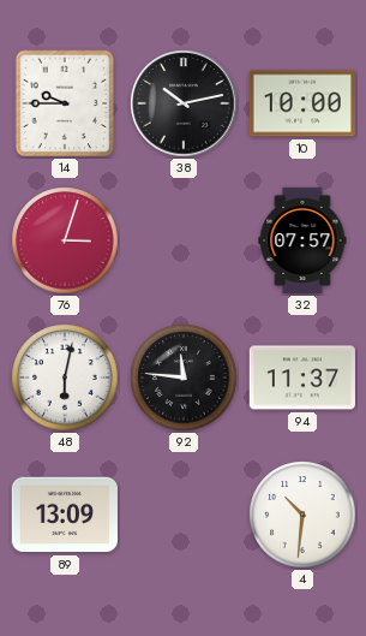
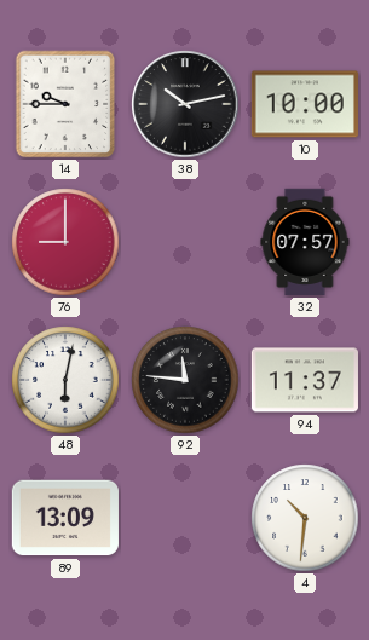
76: 3:03 -> 9:00 (65, 242)
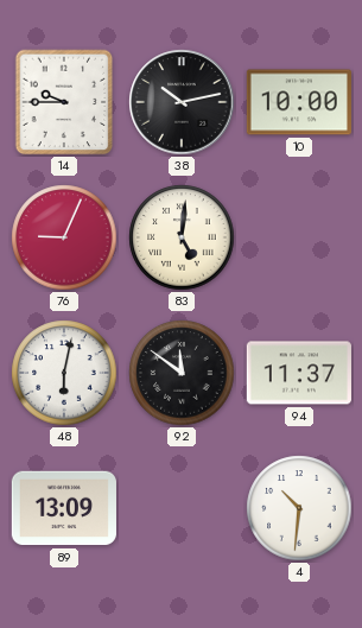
76: 9:00 -> 9:04 (64, 237)
83: none -> 5:01 (182, 237)
32: 07:57 -> none (305, 242)
92: 11:46 -> 11:51 (182, 373)
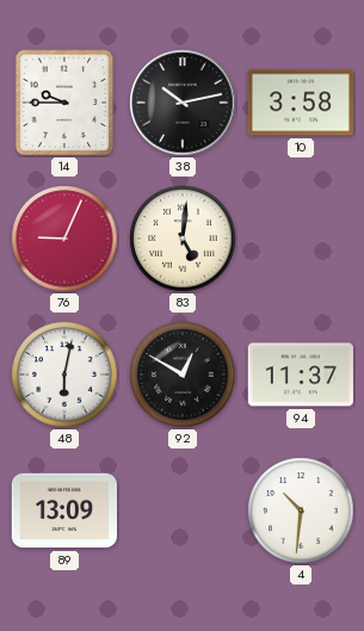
10: 10:00 -> 3:58 (301, 103)
92: 11:51 -> 12:50 (183, 375)
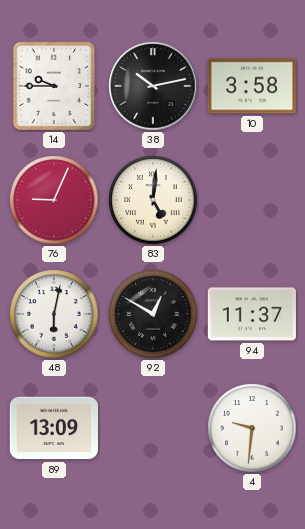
4: 10:31 -> 9:31 (252, 428)
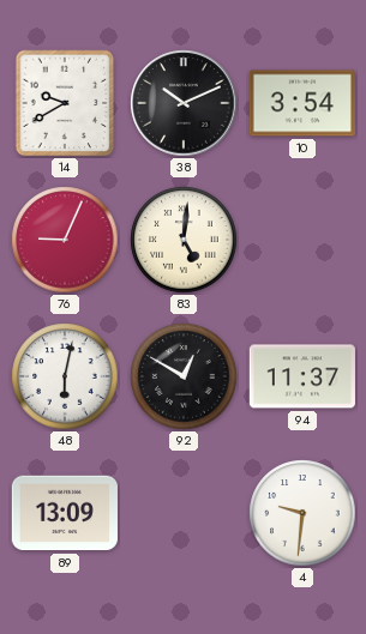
14: 9:45 -> 9:40 (65, 103)
38: 10:13 -> 10:11 (184, 103)
10: 3:58 -> 3:54 (302, 103)
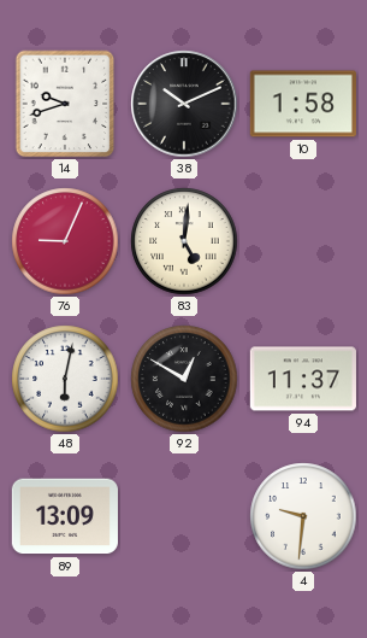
14: 9:40 -> 9:42 (65, 104)
10: 3:54 -> 1:58 (303, 104)
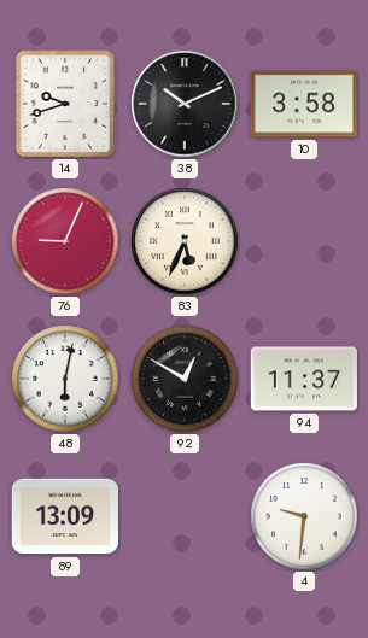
10: 1:58 -> 3:58 (304, 104)
83: 5:01 -> 5:34 (185, 241)
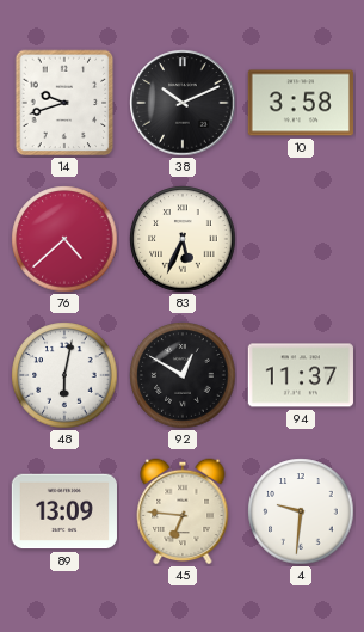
76: 9:04 -> 4:38 (64, 239)
45: none -> 6:46 (183, 511)
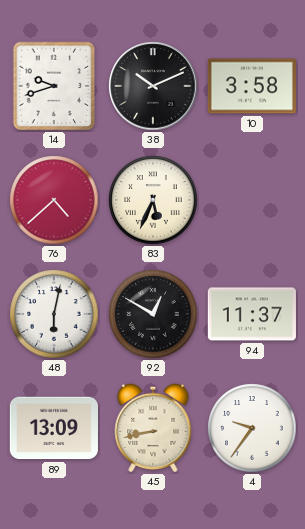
45: 6:46 -> 8:43 (153, 428)
4: 9:31 -> 9:36 (252, 428)
